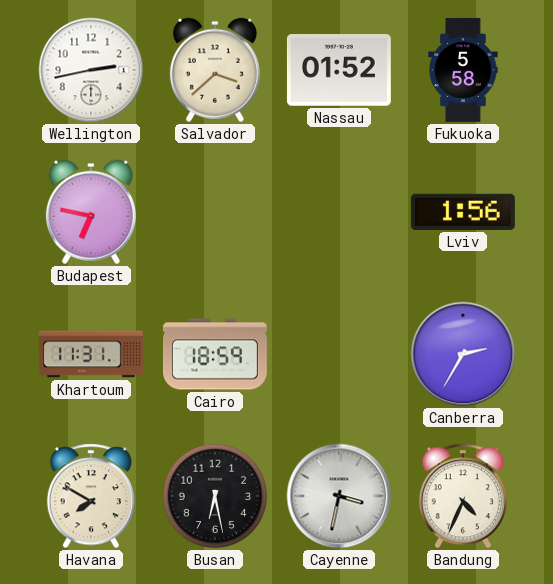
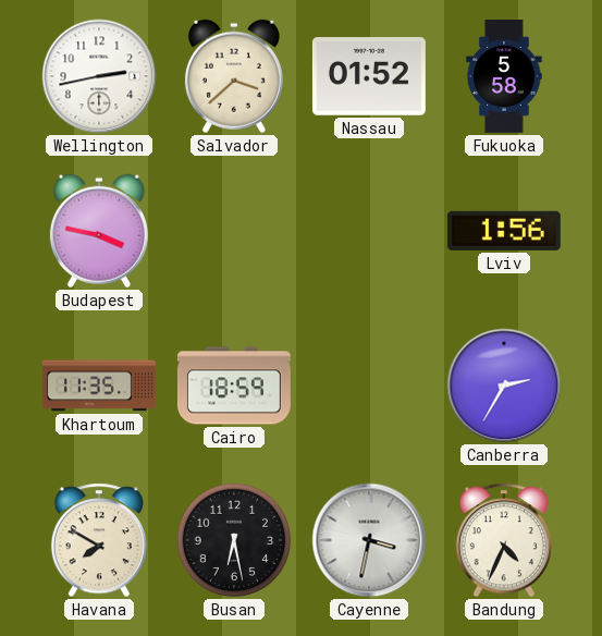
Budapest: 6:47 -> 3:47 (99, 231)
Khartoum: 11:31 -> 11:35 (99, 386)
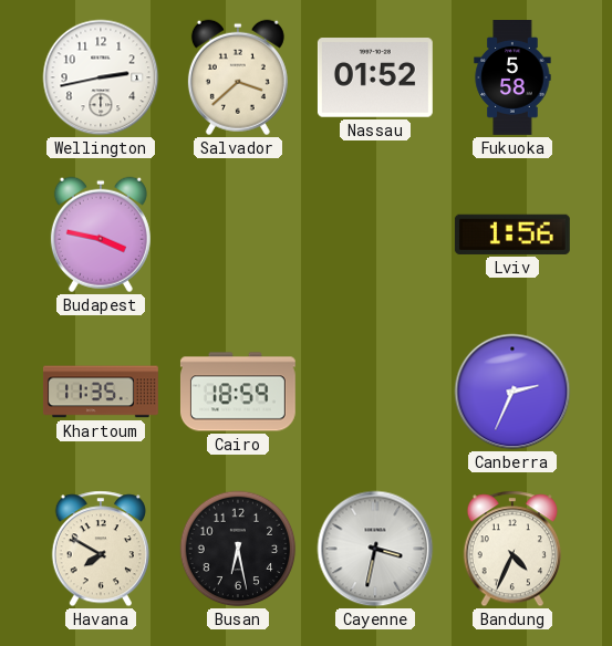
Canberra: 2:35 -> 2:34 (512, 392)
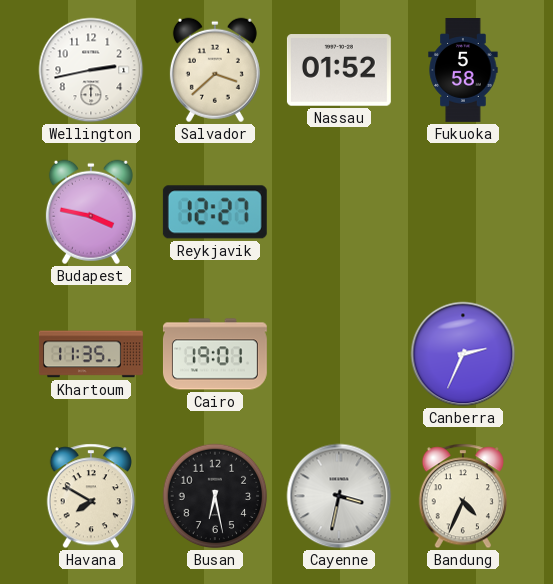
Reykjavik: none -> 12:27 (215, 212)
Lviv: 1:56 -> none (512, 235)
Cairo: 18:59 -> 19:01 (215, 354)
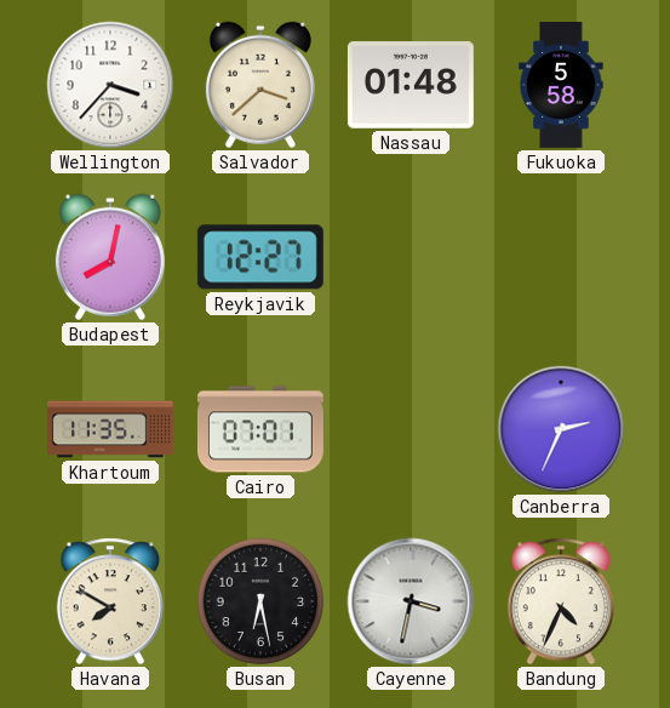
Wellington: 2:43 -> 3:37 (110, 85)
Nassau: 01:52 -> 01:48 (411, 85)
Budapest: 3:47 -> 8:02 (110, 257)
Cairo: 19:01 -> 07:01 (260, 429)
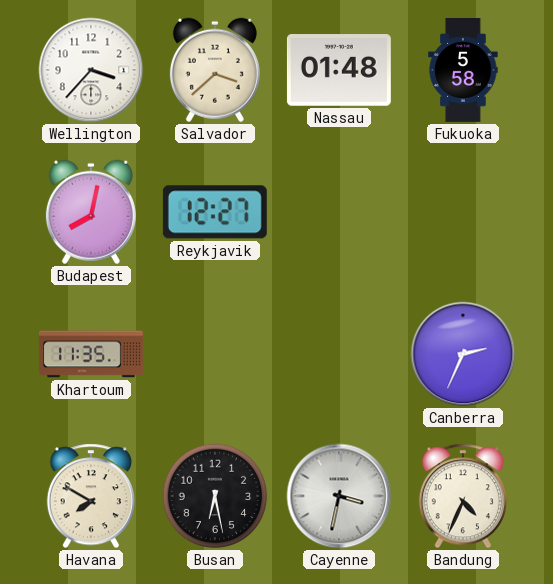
Cairo: 07:01 -> none (260, 429)
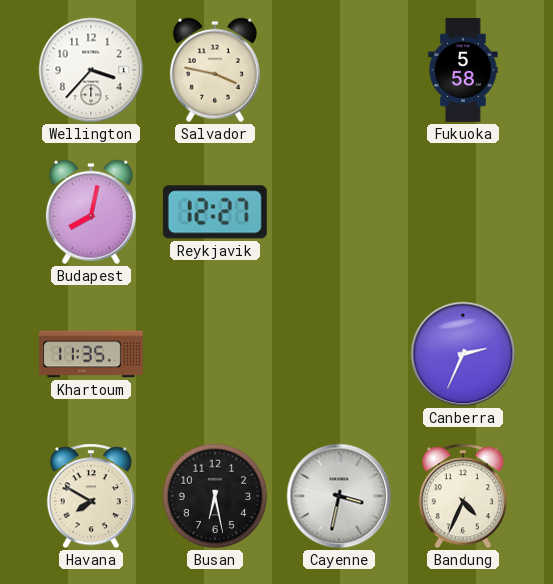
Salvador: 3:38 -> 3:47 (215, 70)
Nassau: 01:48 -> none (339, 70)
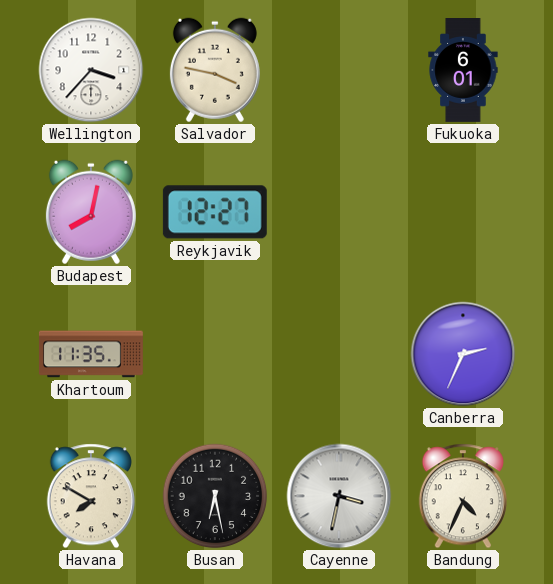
Fukuoka: 5:58 -> 6:01 (463, 71)
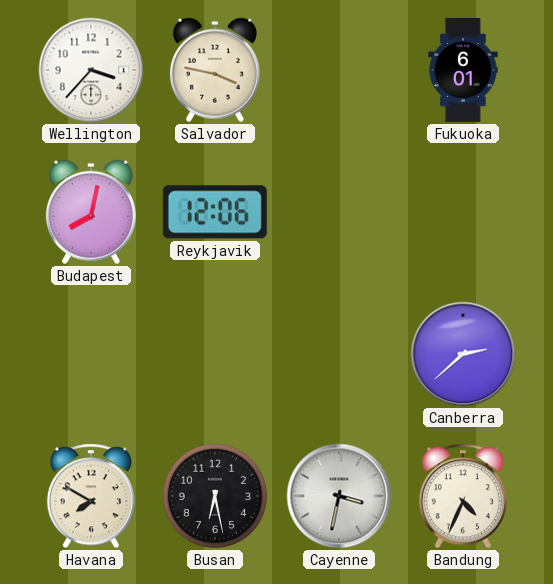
Reykjavik: 12:27 -> 12:06 (215, 212)
Khartoum: 11:35 -> none (91, 354)
Canberra: 2:34 -> 2:38 (463, 354)
